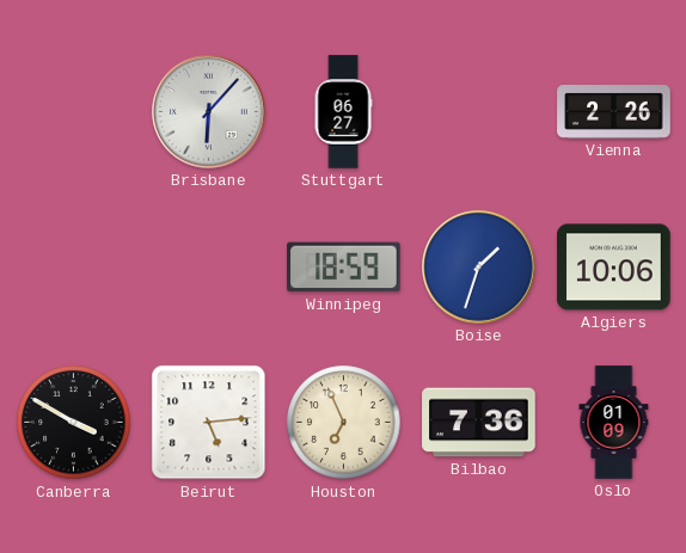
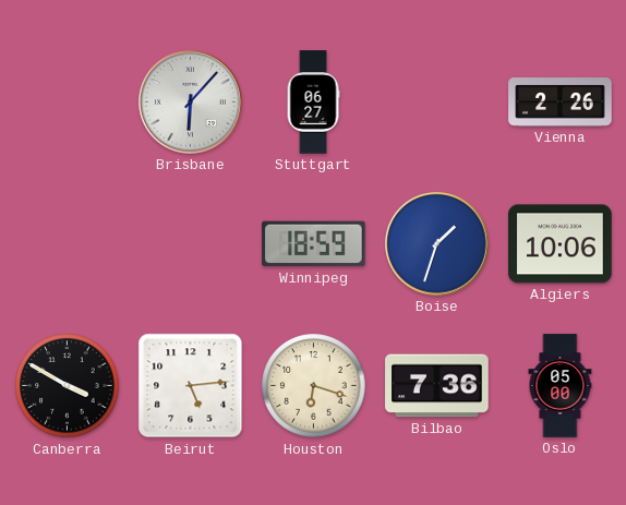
Houston: 6:56 -> 6:18 (314, 386)
Oslo: 01:09 -> 05:00 (561, 386)
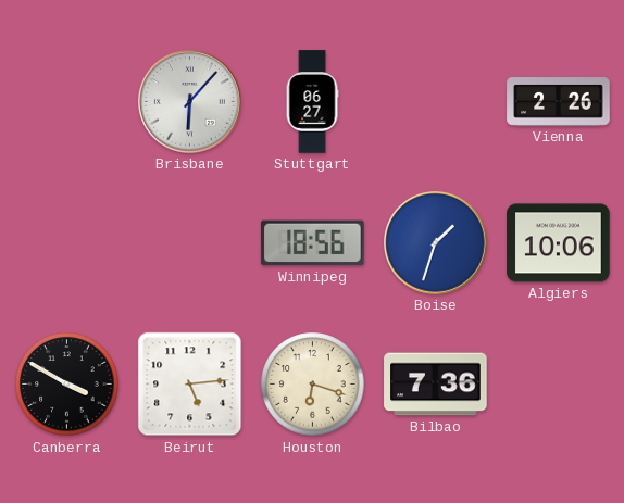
Winnipeg: 18:59 -> 18:56 (313, 243)
Oslo: 05:00 -> none (561, 386)
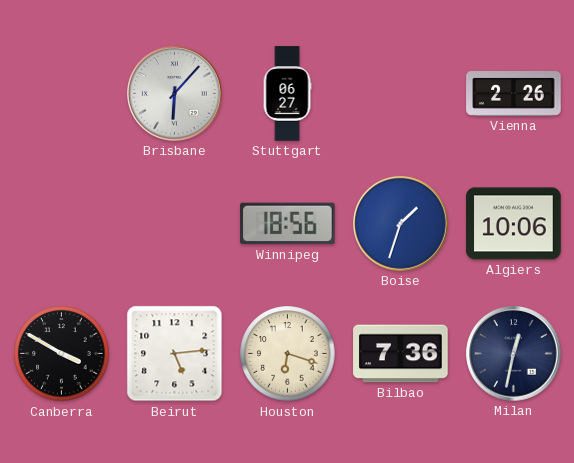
Milan: none -> 12:32 (514, 354)
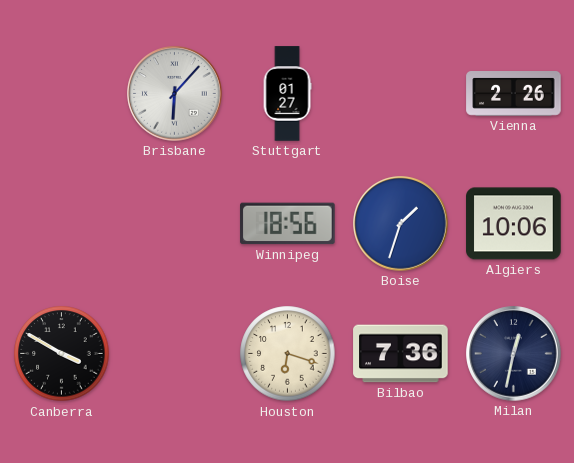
Stuttgart: 06:27 -> 01:27 (287, 94)
Beirut: 5:14 -> none (175, 354)
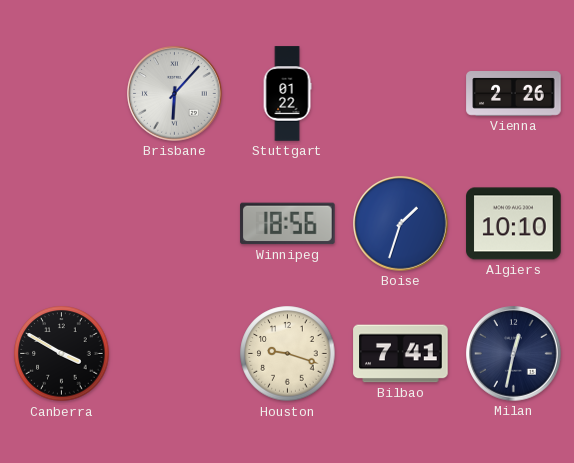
Stuttgart: 01:27 -> 01:22 (287, 94)
Algiers: 10:06 -> 10:10 (514, 224)
Houston: 6:18 -> 9:18 (288, 354)
Bilbao: 7:36 -> 7:41 (401, 354)
